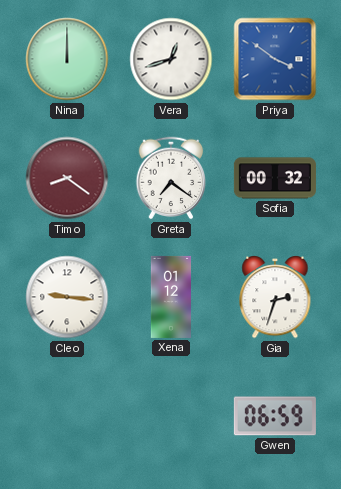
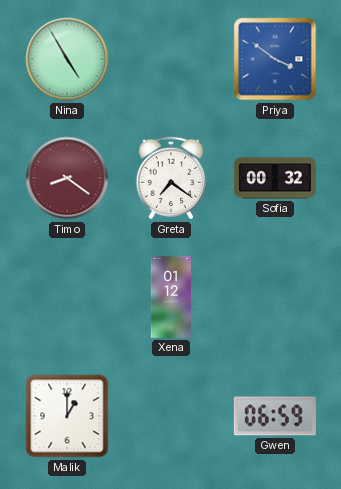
Nina: 12:00 -> 4:55 (67, 59)
Vera: 12:42 -> none (171, 59)
Cleo: 9:16 -> none (67, 297)
Gia: 2:33 -> none (275, 298)
Malik: none -> 1:00 (67, 416)
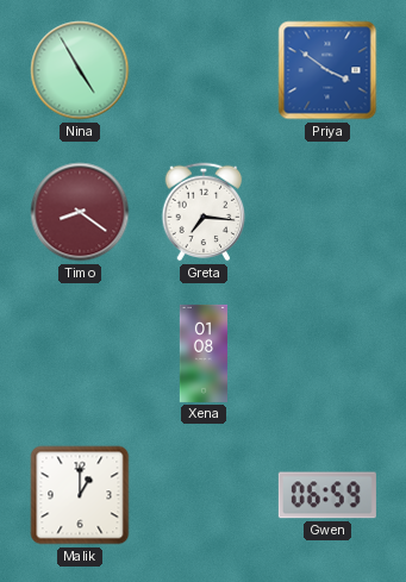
Greta: 7:21 -> 7:16 (204, 212)
Sofia: 00:32 -> none (275, 178)
Xena: 01:12 -> 01:08 (202, 353)
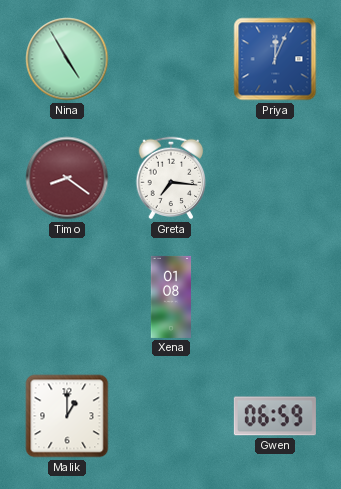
Priya: 3:51 -> 12:04 (275, 59)
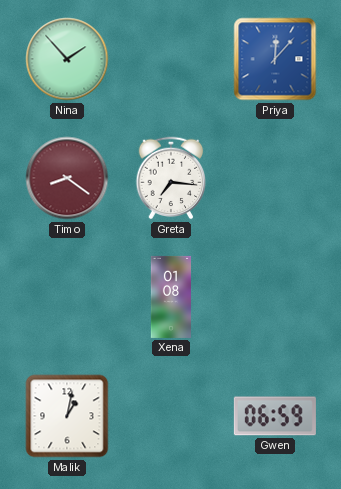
Nina: 4:55 -> 1:53 (67, 59)
Priya: 12:04 -> 12:07 (275, 59)
Malik: 1:00 -> 1:02 (67, 416)
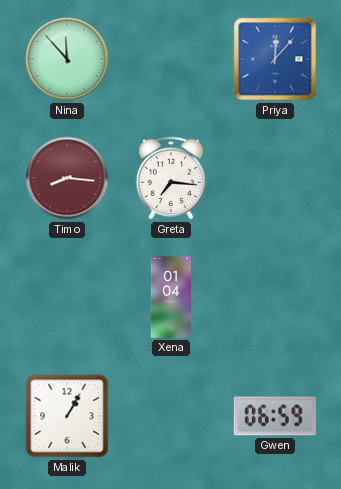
Nina: 1:53 -> 11:53 (67, 59)
Timo: 8:21 -> 8:16 (67, 178)
Xena: 01:08 -> 01:04 (170, 297)
Malik: 1:02 -> 1:05 (67, 416)
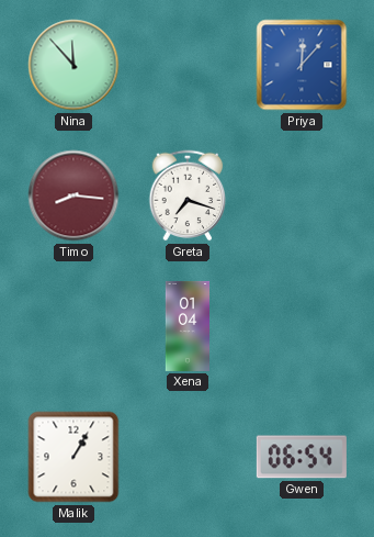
Greta: 7:16 -> 7:18 (188, 195)
Gwen: 06:59 -> 06:54 (302, 457)
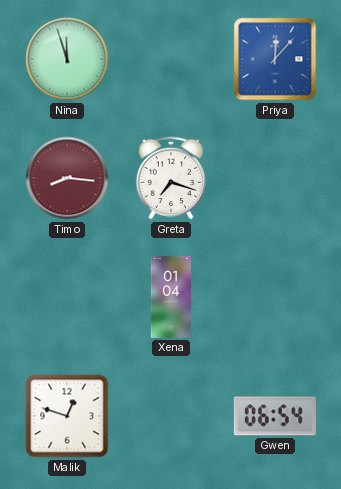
Nina: 11:53 -> 11:57 (67, 59)
Malik: 1:05 -> 12:48 (67, 416)
